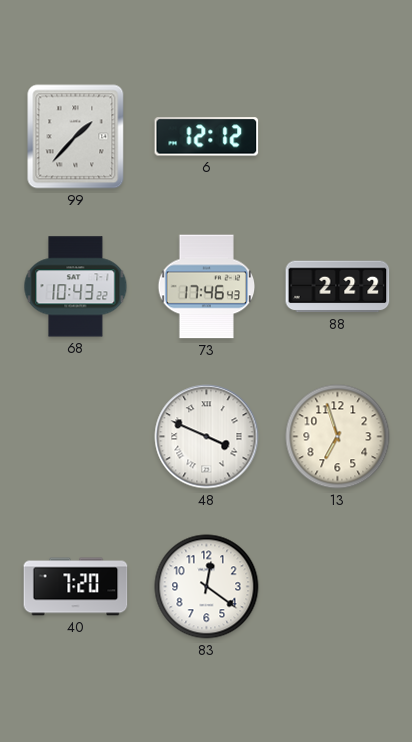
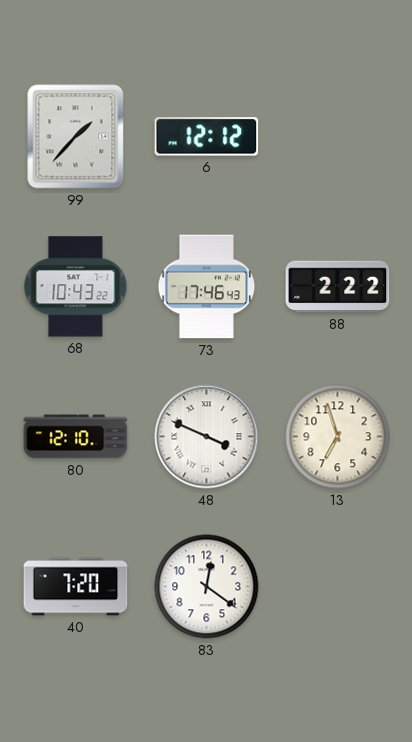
80: none -> 12:10 (76, 437)
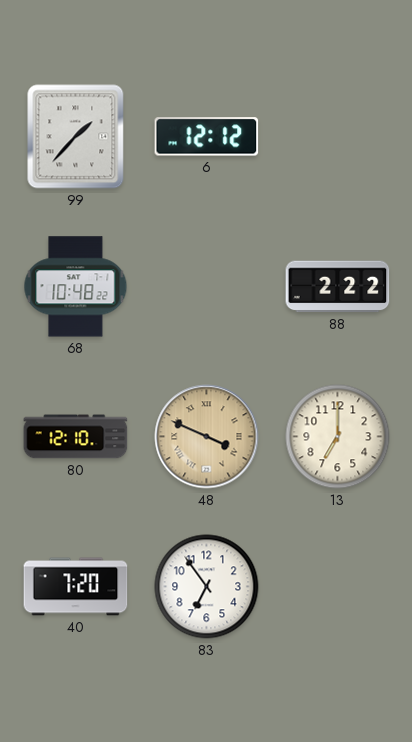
68: 10:43 -> 10:48 (76, 287)
73: 17:46 -> none (207, 287)
48 dial: white -> champagne (207, 437)
13: 6:57 -> 7:00 (338, 437)
83: 12:21 -> 6:54 (207, 587)
